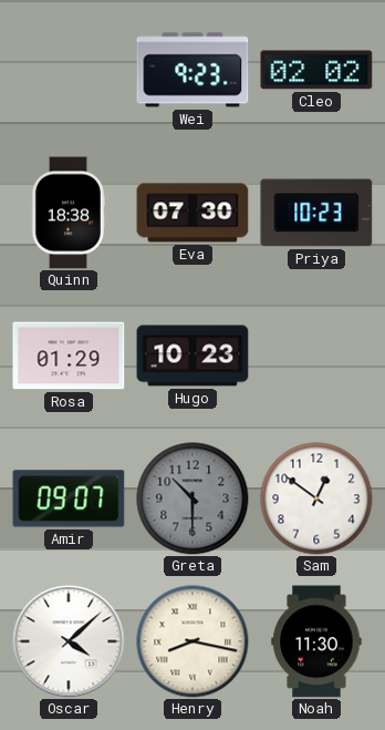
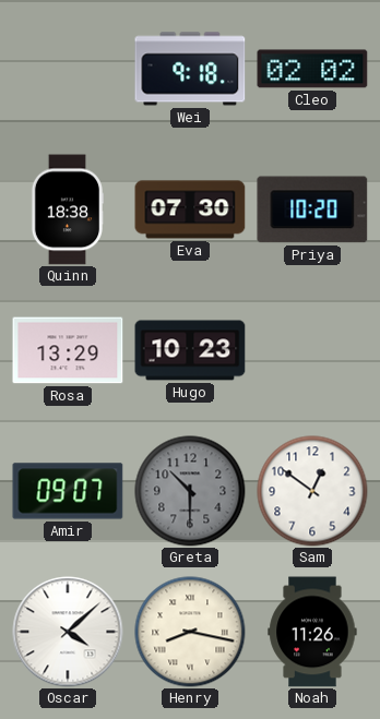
Wei: 9:23 -> 9:18 (190, 69)
Priya: 10:23 -> 10:20 (312, 209)
Rosa: 01:29 -> 13:29 (68, 350)
Noah: 11:30 -> 11:26 (312, 632)
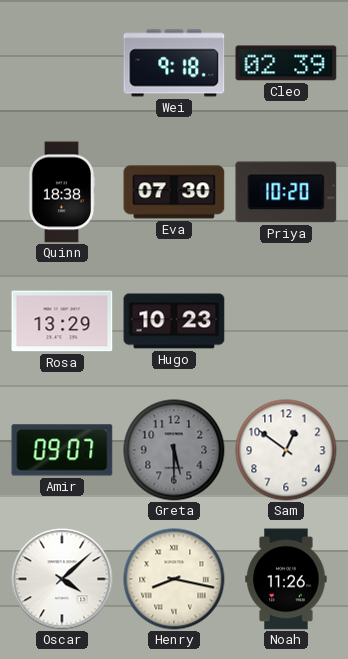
Cleo: 02:02 -> 02:39 (286, 63)
Greta: 10:30 -> 5:30 (174, 450)
